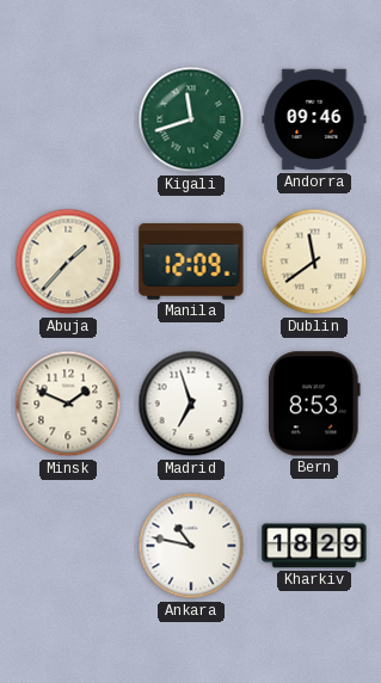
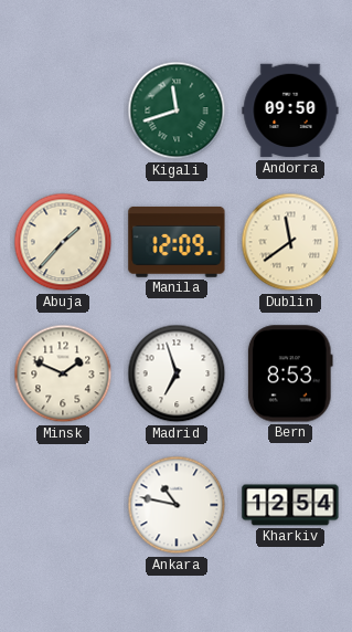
Andorra: 09:46 -> 09:50 (290, 110)
Kharkiv: 18:29 -> 12:54 (290, 505)
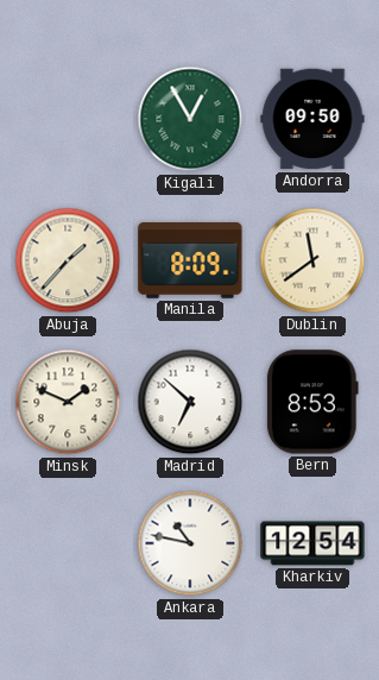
Kigali: 11:42 -> 12:55 (190, 119)
Manila: 12:09 -> 8:09 (190, 260)
Madrid: 6:57 -> 6:52 (190, 402)
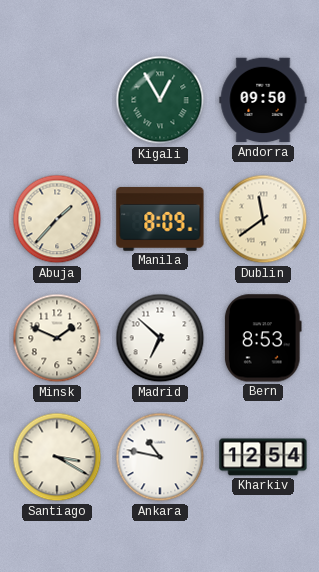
Santiago: none -> 3:20 (57, 457)
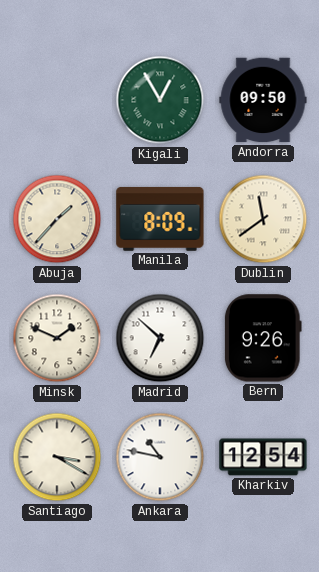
Bern: 8:53 -> 9:26 (263, 338)
